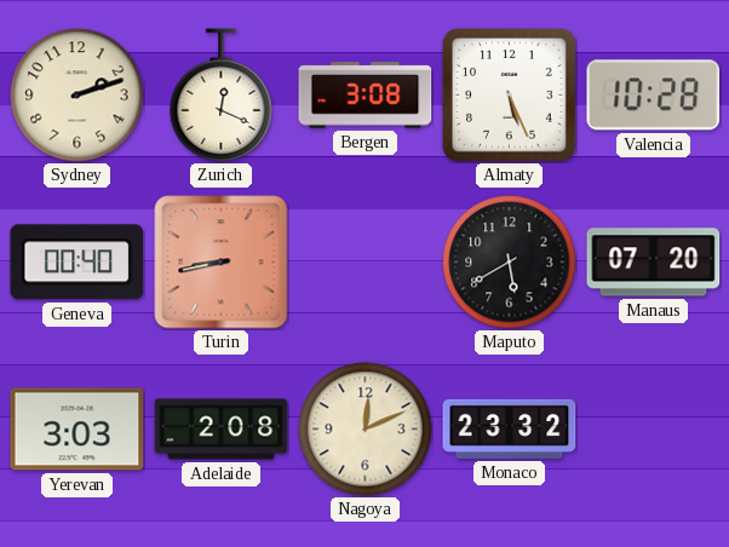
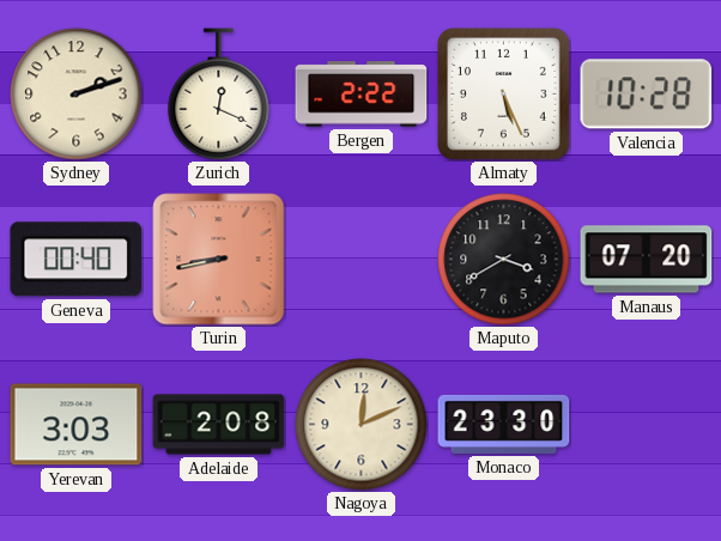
Bergen: 3:08 -> 2:22 (362, 95)
Maputo: 5:40 -> 3:40 (504, 260)
Monaco: 23:32 -> 23:30 (504, 424)
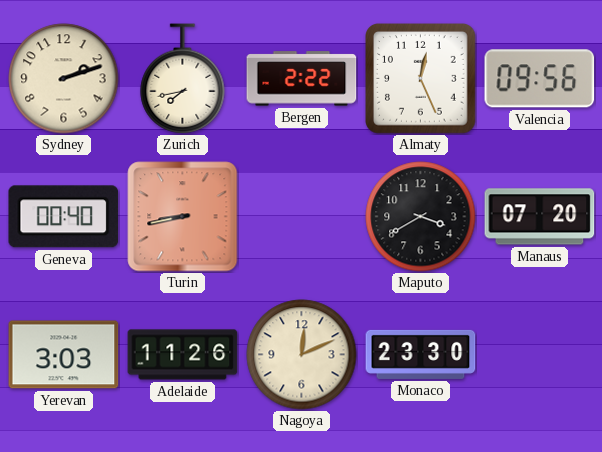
Zurich: 12:19 -> 7:43 (183, 79)
Almaty: 5:26 -> 12:26 (421, 79)
Valencia: 10:28 -> 09:56 (540, 79)
Adelaide: 2:08 -> 11:26 (183, 355)
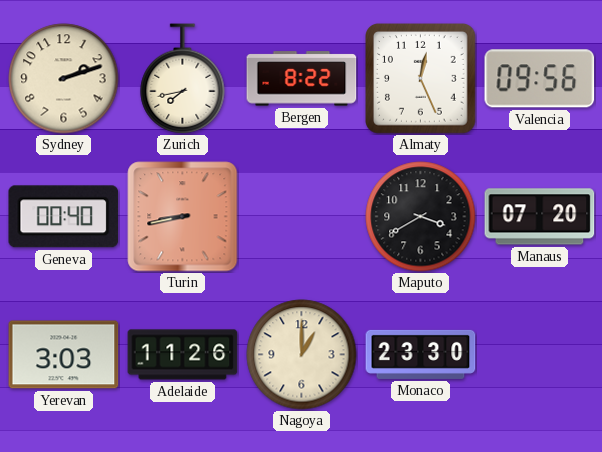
Bergen: 2:22 -> 8:22 (302, 79)
Nagoya: 12:11 -> 1:00 (302, 355)
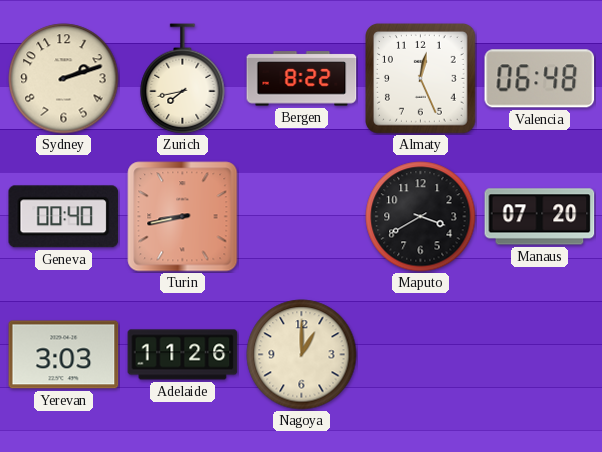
Valencia: 09:56 -> 06:48 (540, 79)
Monaco: 23:30 -> none (421, 354)
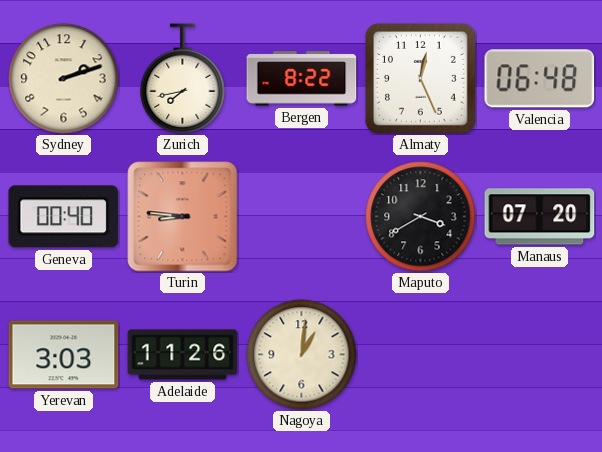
Turin: 8:43 -> 8:46 (183, 217)
Nagoya: 1:00 -> 1:01 (302, 355)
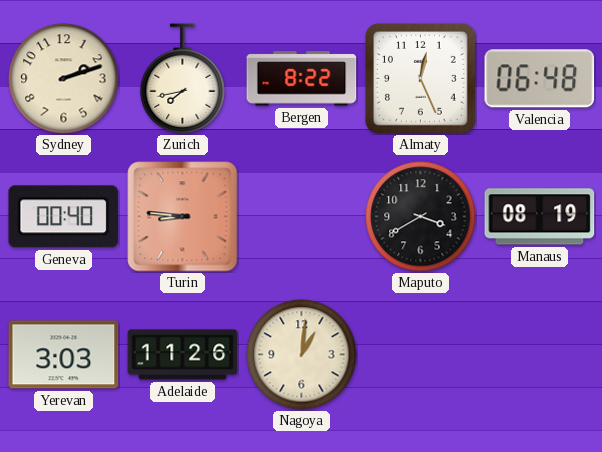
Manaus: 07:20 -> 08:19 (540, 217)
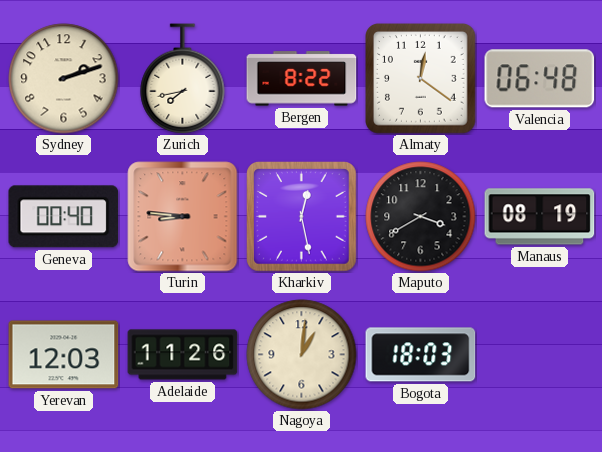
Almaty: 12:26 -> 12:21 (421, 79)
Kharkiv: none -> 12:28 (302, 217)
Yerevan: 3:03 -> 12:03 (64, 355)
Bogota: none -> 18:03 (421, 355)
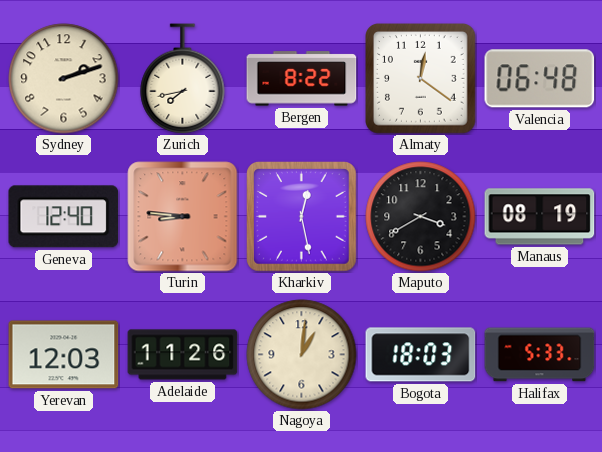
Geneva: 00:40 -> 12:40 (64, 217)
Halifax: none -> 5:33 (540, 355)
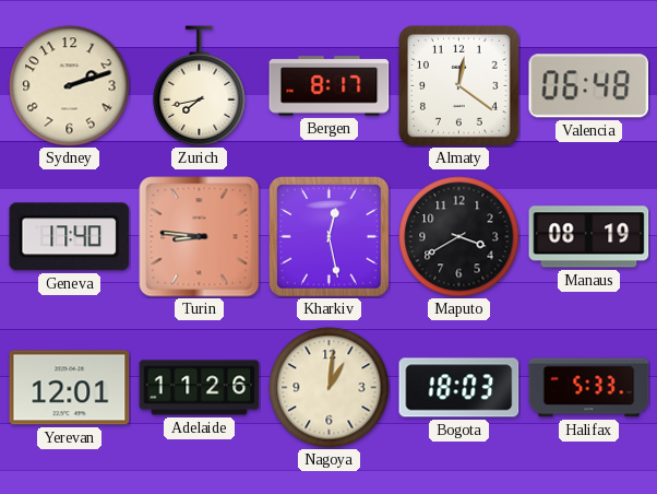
Bergen: 8:22 -> 8:17 (330, 86)
Geneva: 12:40 -> 17:40 (70, 237)
Yerevan: 12:03 -> 12:01 (70, 388)
